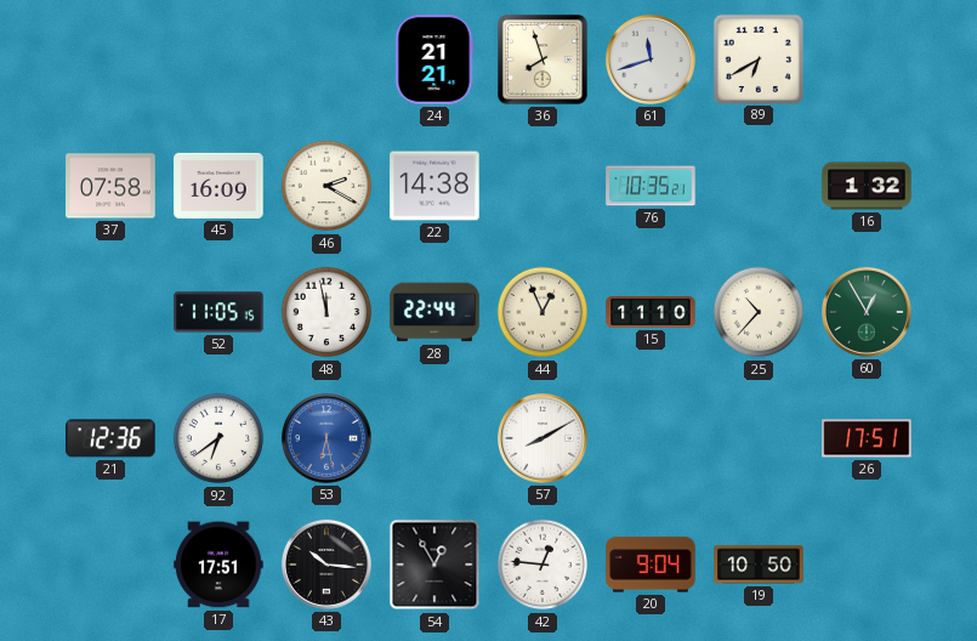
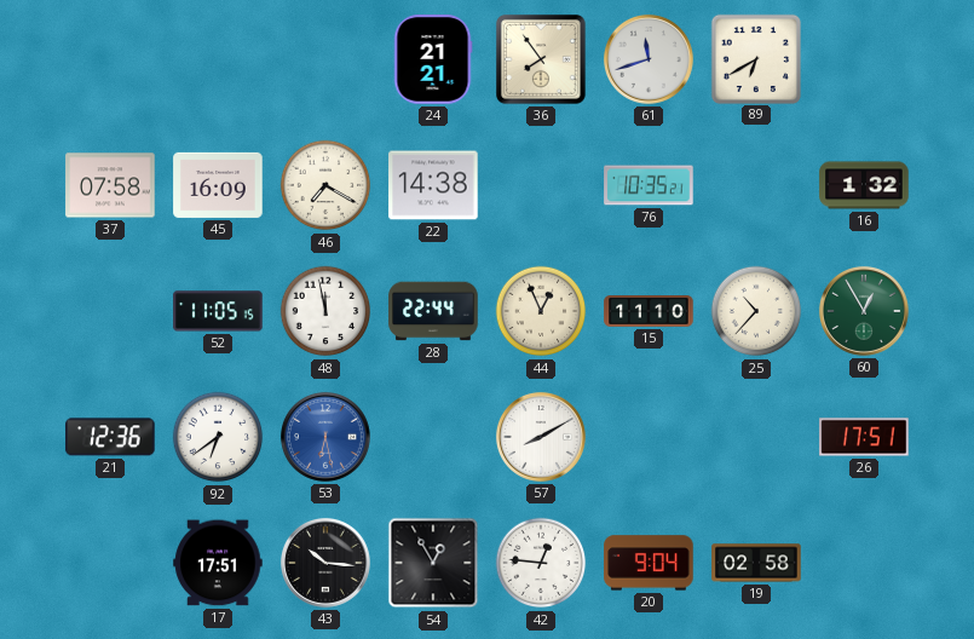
36: 7:57 -> 7:54 (542, 61)
46: 2:20 -> 7:20 (325, 185)
19: 10:50 -> 02:58 (756, 563)
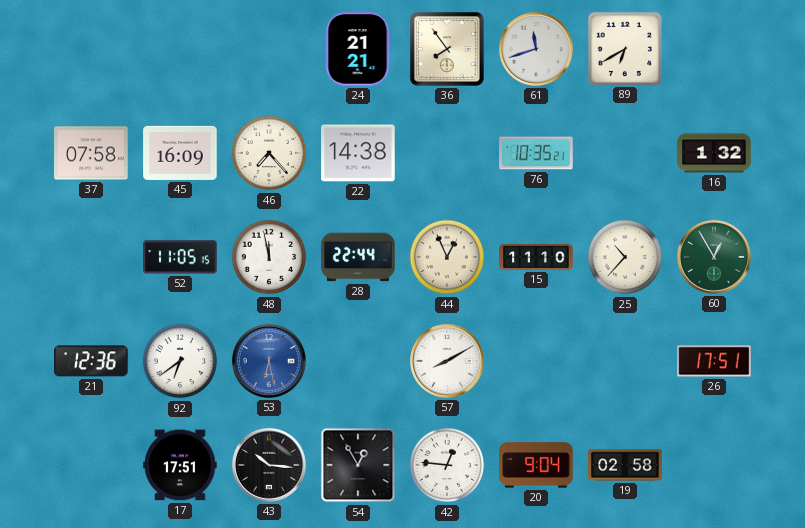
46: 7:20 -> 7:23 (269, 153)
